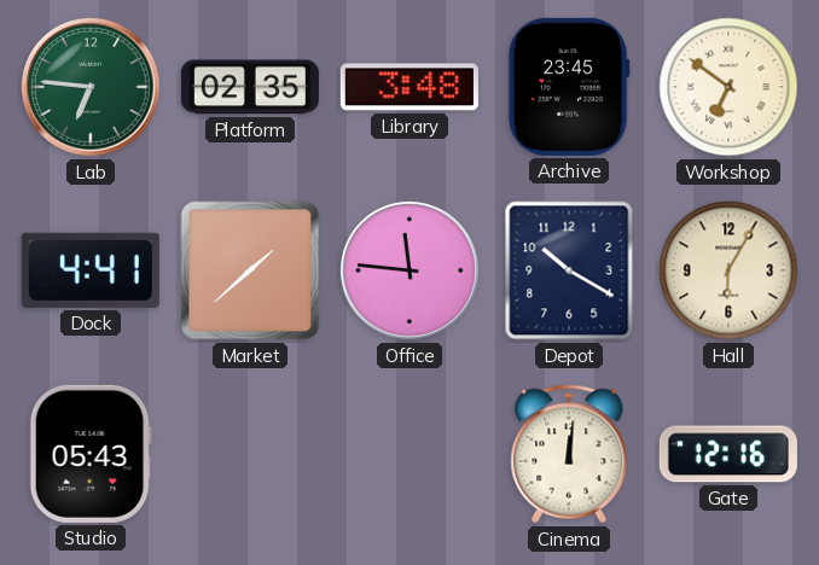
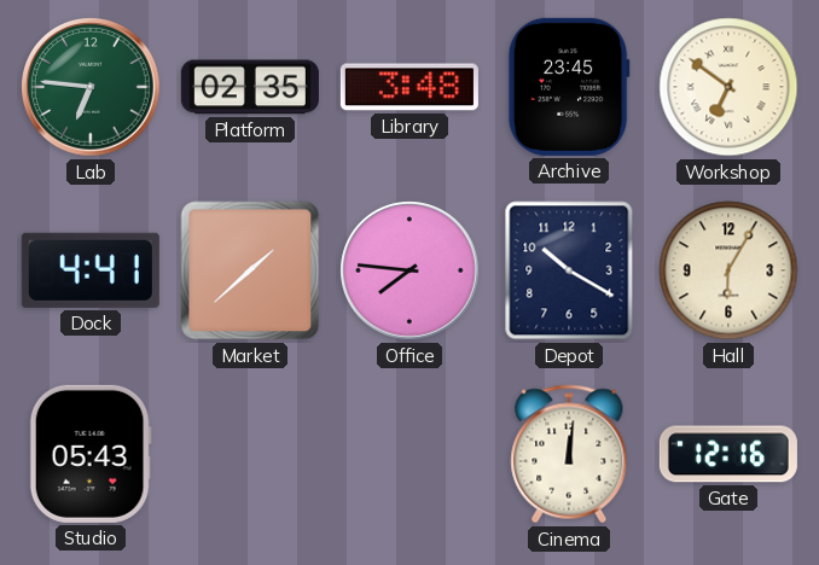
Office: 11:46 -> 7:46 (411, 272)
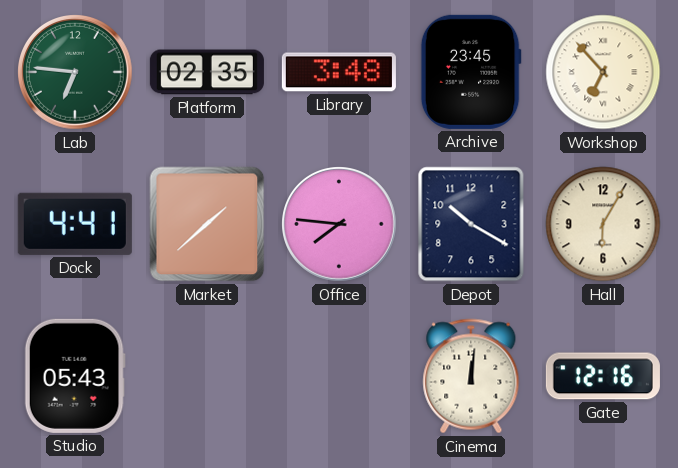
Workshop: 6:51 -> 6:53 (603, 72)
